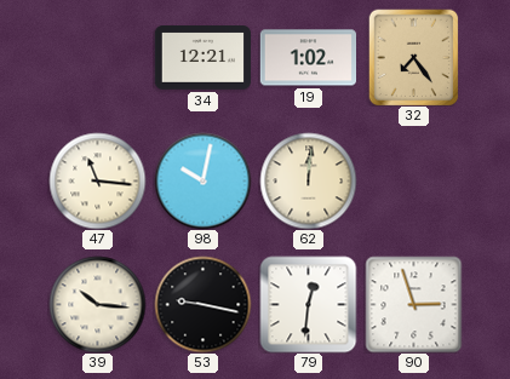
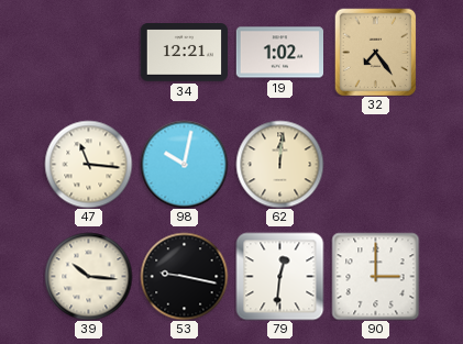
90: 2:57 -> 3:00 (375, 276)
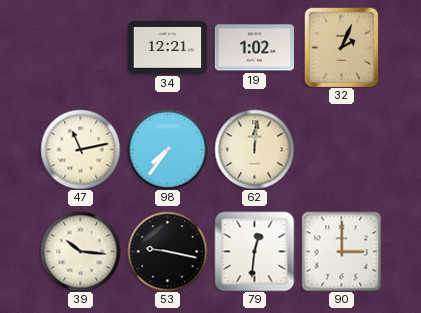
32: 7:24 -> 2:04 (342, 47)
47: 11:16 -> 11:13 (80, 149)
98: 10:02 -> 7:36 (167, 149)
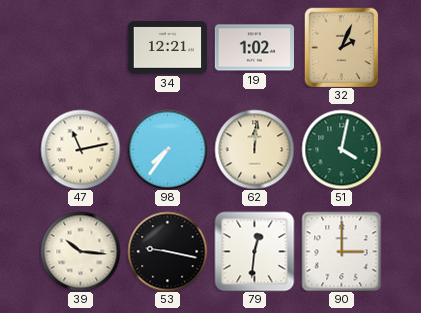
51: none -> 4:02 (341, 149)
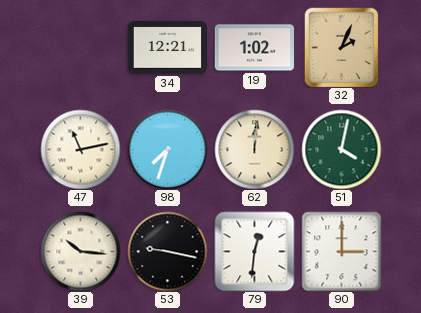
98: 7:36 -> 7:33 (167, 149)
